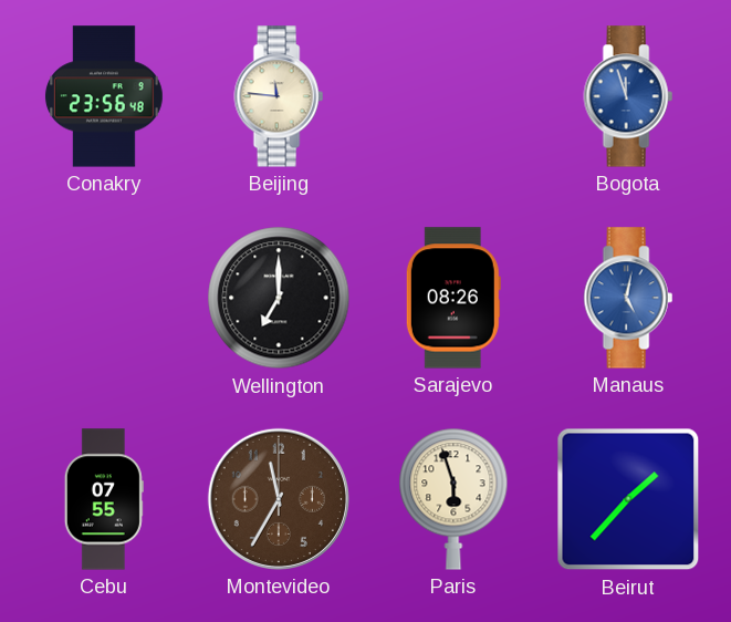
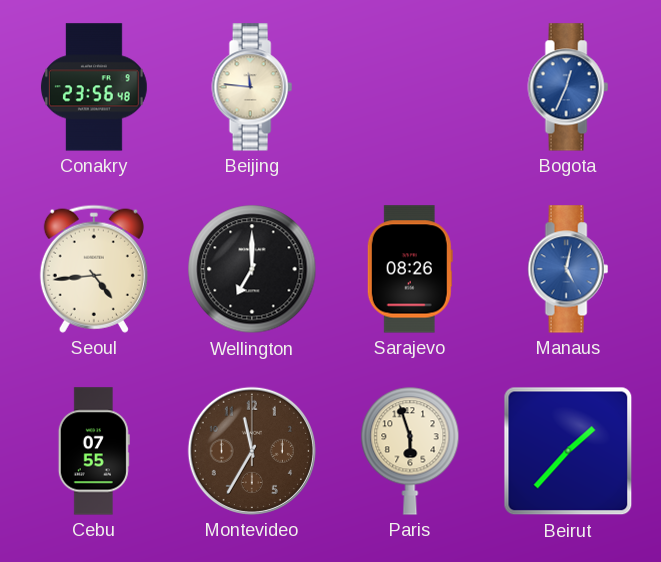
Bogota: 11:57 -> 12:34 (568, 87)
Seoul: none -> 4:44 (94, 269)
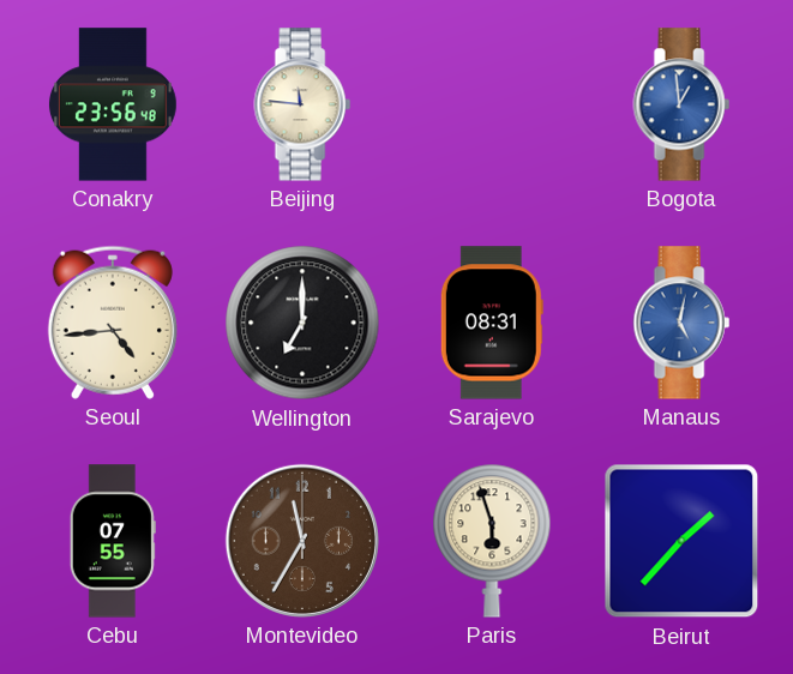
Bogota: 12:34 -> 12:59 (681, 104)
Sarajevo: 08:26 -> 08:31 (492, 323)
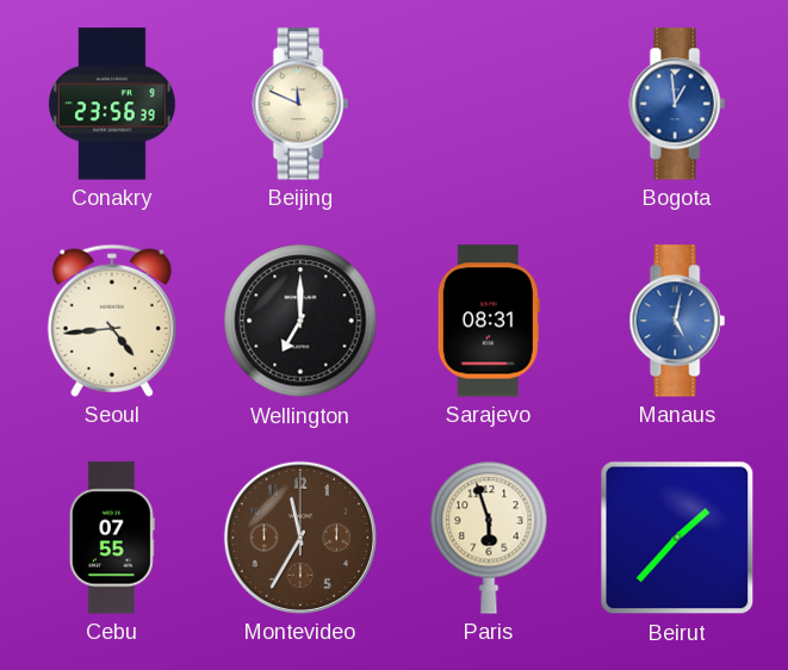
Conakry: 23:56:48 -> 23:56:39 (112, 104)
Beijing: 11:46 -> 11:49 (300, 104)
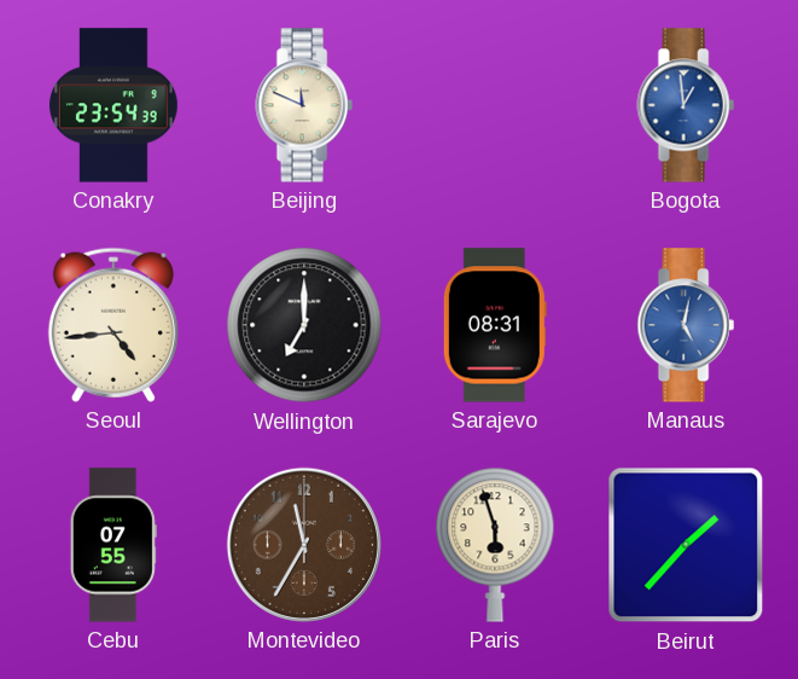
Conakry: 23:56 -> 23:54 (113, 105)
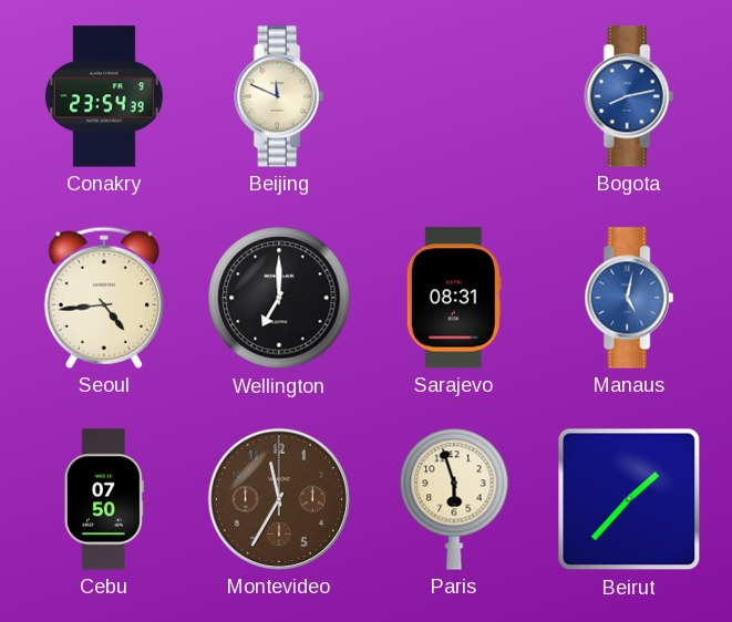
Bogota: 12:59 -> 8:13 (629, 96)
Cebu: 07:55 -> 07:50 (104, 499)
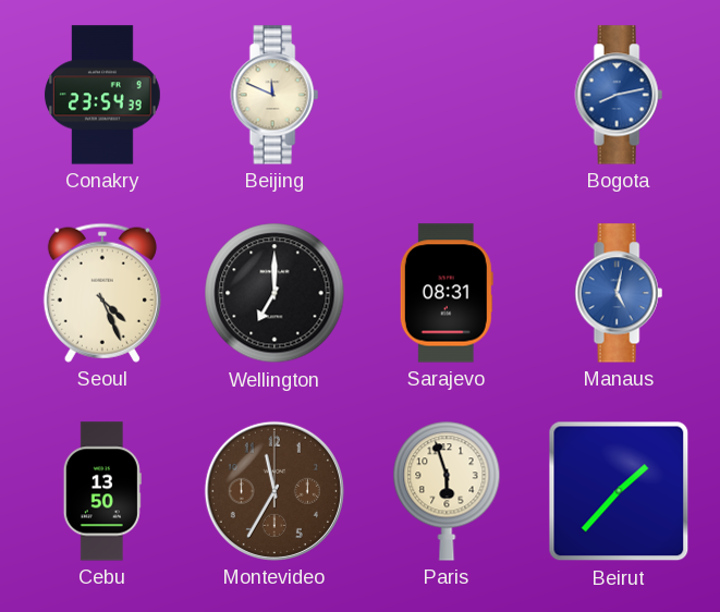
Seoul: 4:44 -> 4:26 (102, 293)
Cebu: 07:50 -> 13:50 (102, 491)
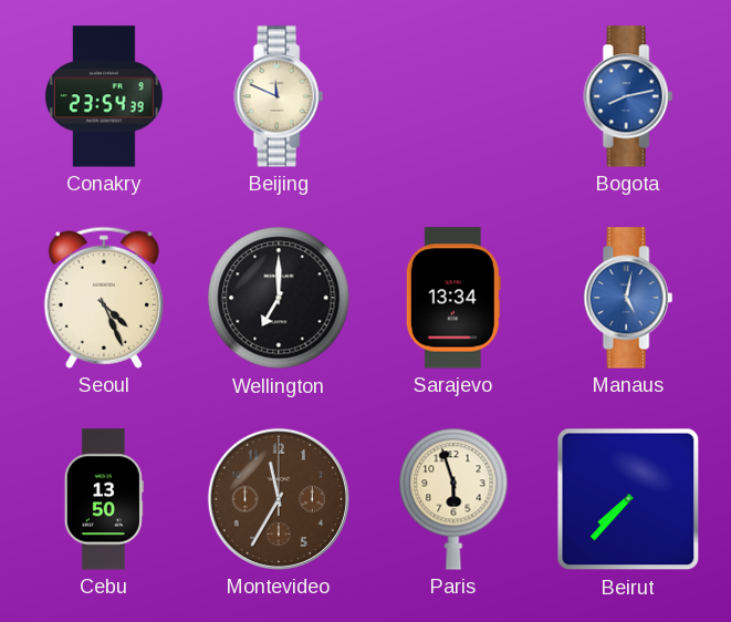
Sarajevo: 08:31 -> 13:34 (453, 298)
Beirut: 1:37 -> 7:37 (628, 499)
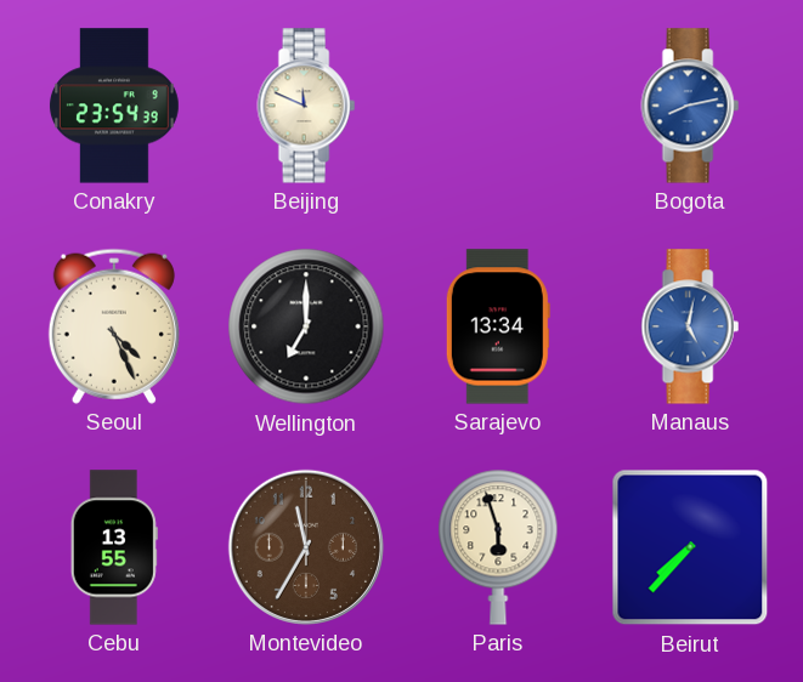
Cebu: 13:50 -> 13:55 (114, 547)
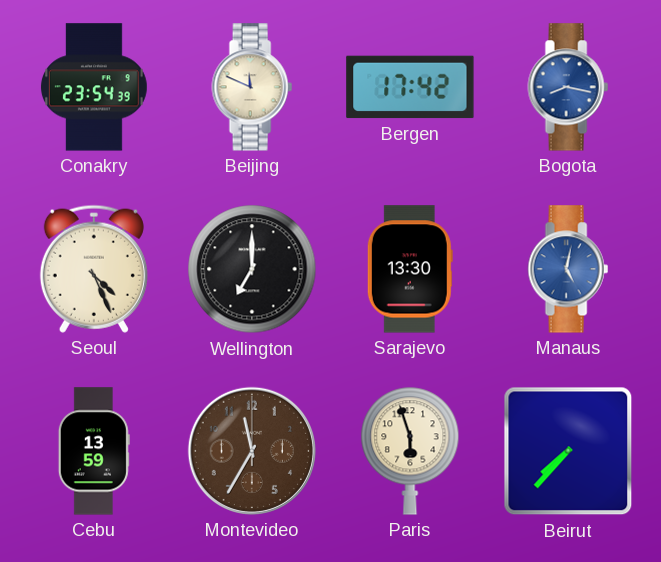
Bergen: none -> 17:42 (410, 87)
Bogota: 8:13 -> 8:17 (568, 87)
Sarajevo: 13:34 -> 13:30 (410, 269)
Cebu: 13:55 -> 13:59 (94, 451)
